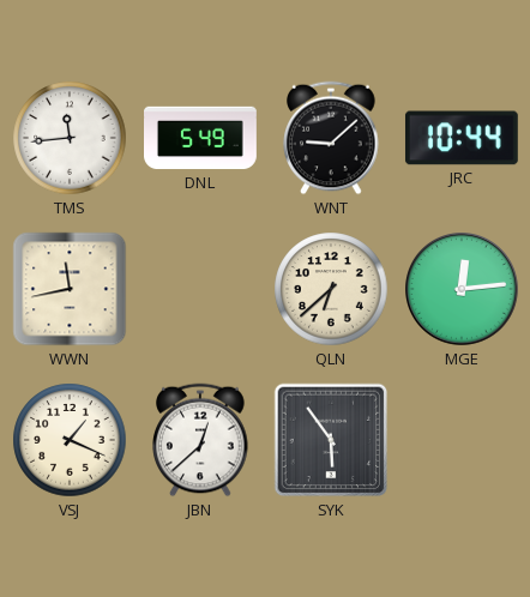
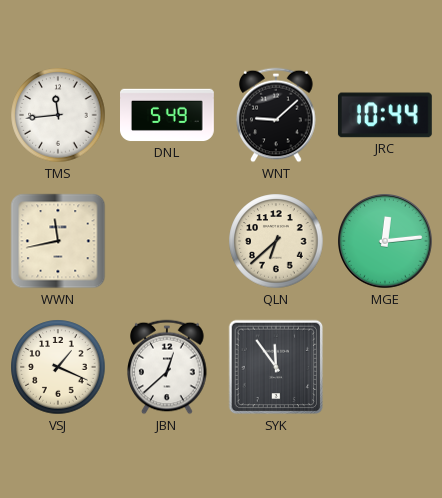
SYK: 5:54 -> 11:54 (276, 367)
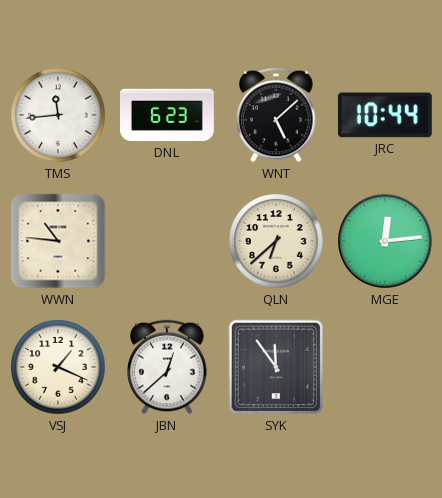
DNL: 5:49 -> 6:23 (168, 115)
WNT: 9:08 -> 5:08 (276, 115)
WWN: 11:43 -> 10:46 (58, 241)
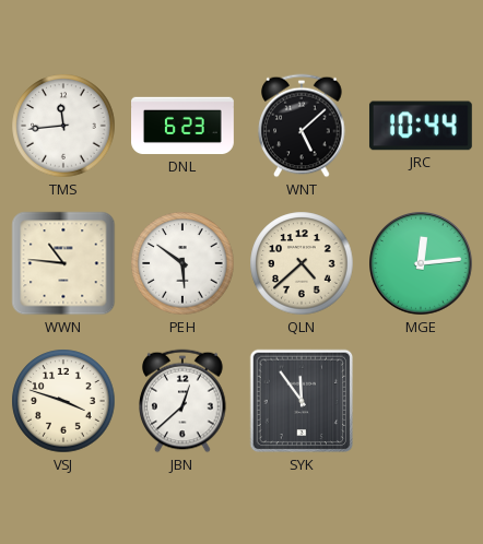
PEH: none -> 5:51 (182, 263)
QLN: 6:38 -> 4:38 (302, 263)
VSJ: 1:19 -> 3:48 (63, 401)
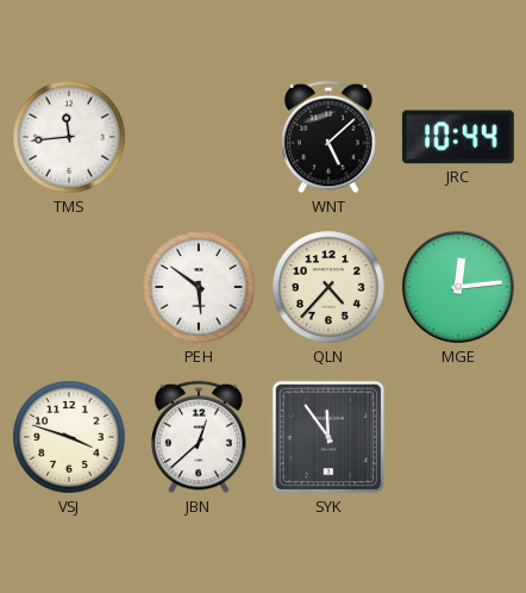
DNL: 6:23 -> none (184, 126)
WWN: 10:46 -> none (63, 263)
QLN: 4:38 -> 4:37 (328, 287)
